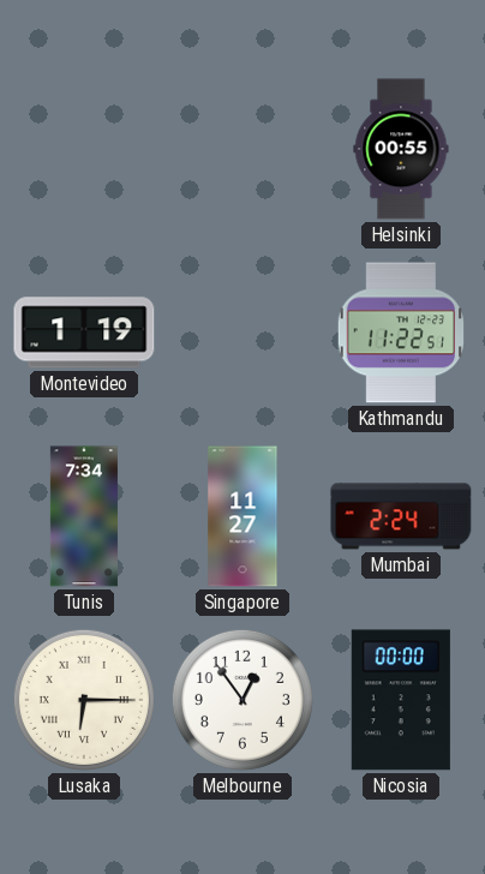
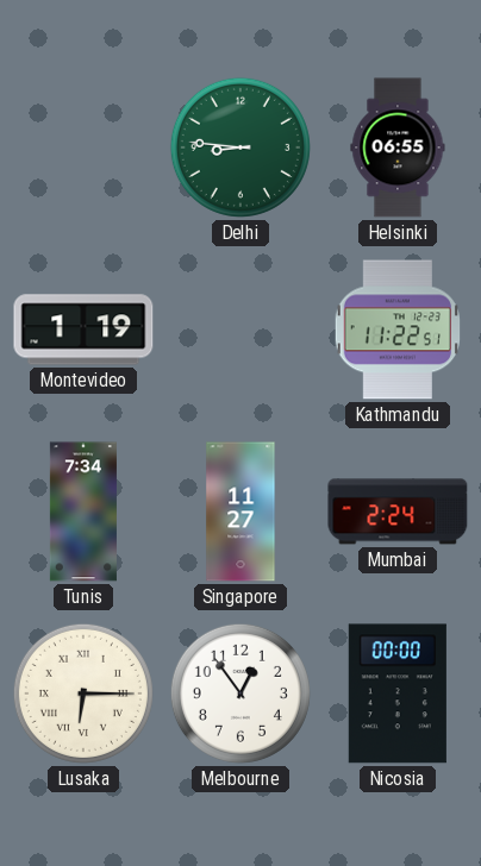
Delhi: none -> 8:46 (240, 148)
Helsinki: 00:55 -> 06:55 (398, 148)
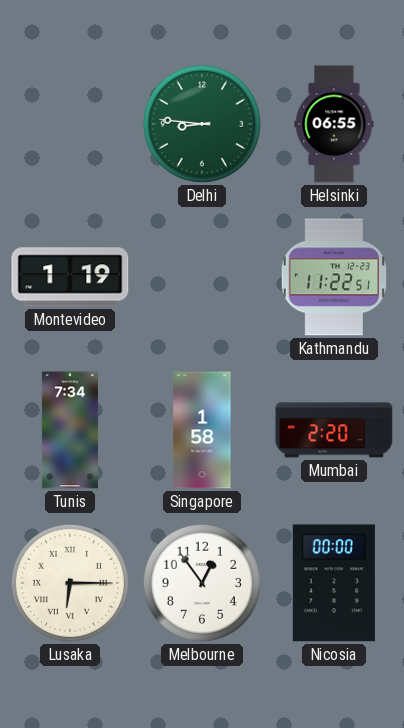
Singapore: 11:27 -> 1:58 (202, 430)
Mumbai: 2:24 -> 2:20 (334, 430)
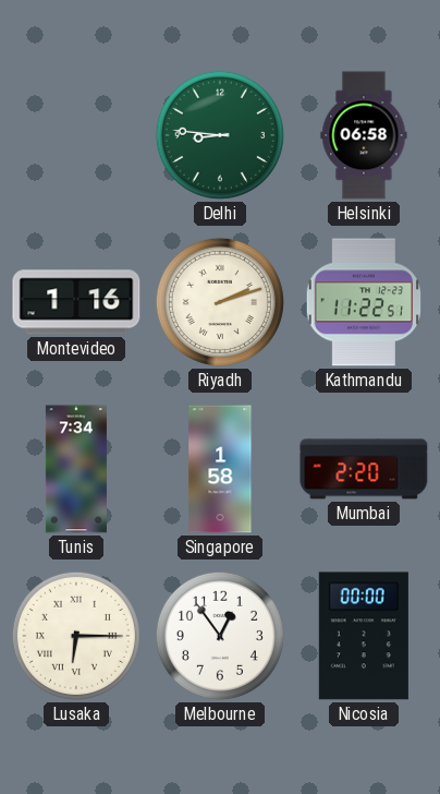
Helsinki: 06:55 -> 06:58 (364, 135)
Montevideo: 1:19 -> 1:16 (76, 302)
Riyadh: none -> 2:12 (220, 302)
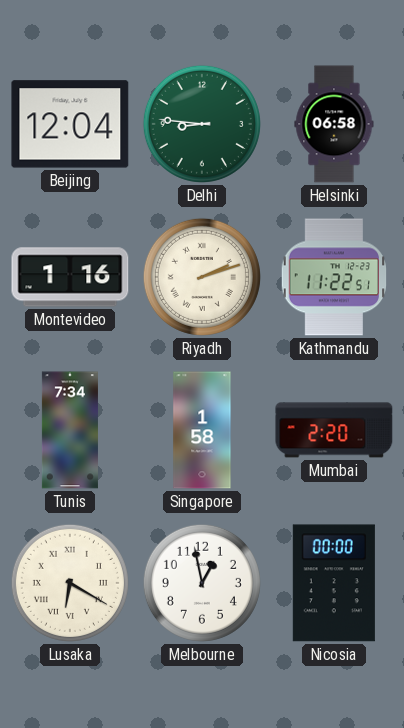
Beijing: none -> 12:04 (70, 124)
Lusaka: 6:15 -> 6:20 (70, 583)
Melbourne: 12:54 -> 12:58 (202, 583)
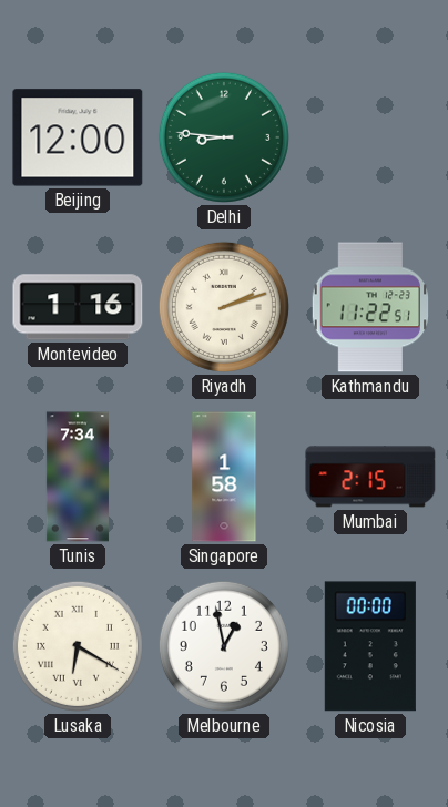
Beijing: 12:04 -> 12:00 (78, 137)
Helsinki: 06:58 -> none (334, 124)
Mumbai: 2:20 -> 2:15 (370, 477)
